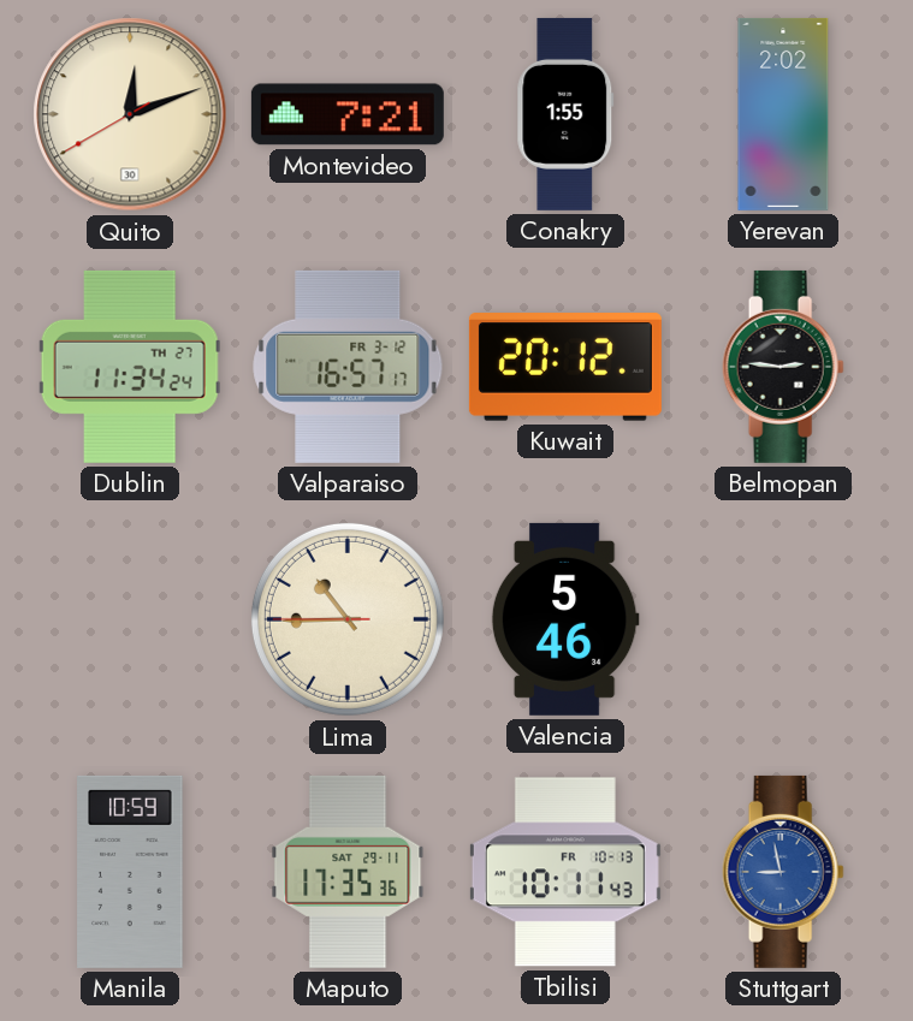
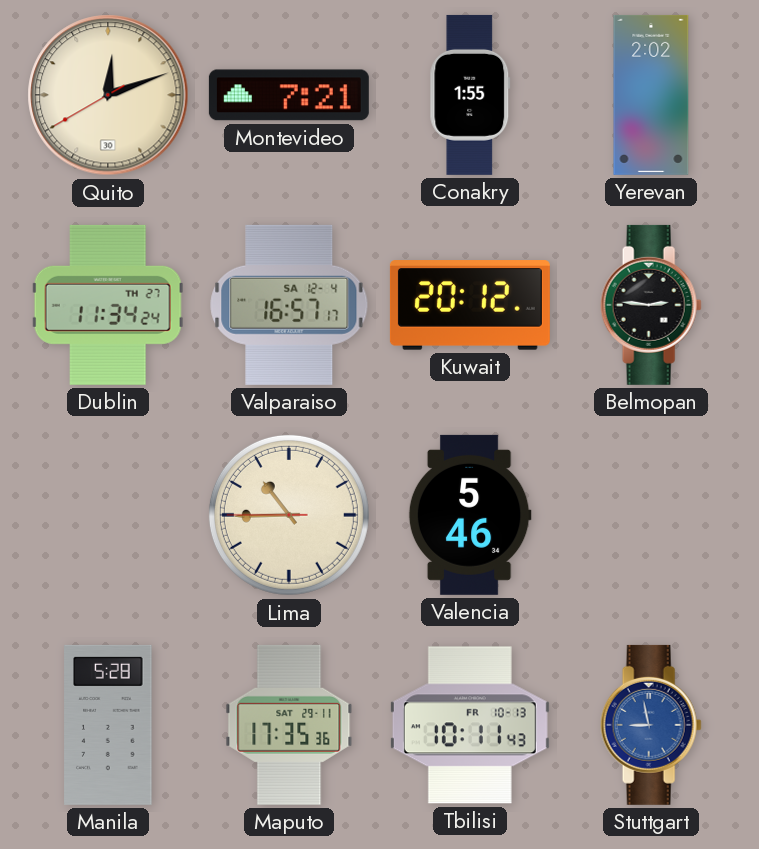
Valparaiso date: FR 3-12 -> SA 12-4 (289, 305)
Manila: 10:59 -> 5:28 (108, 725)
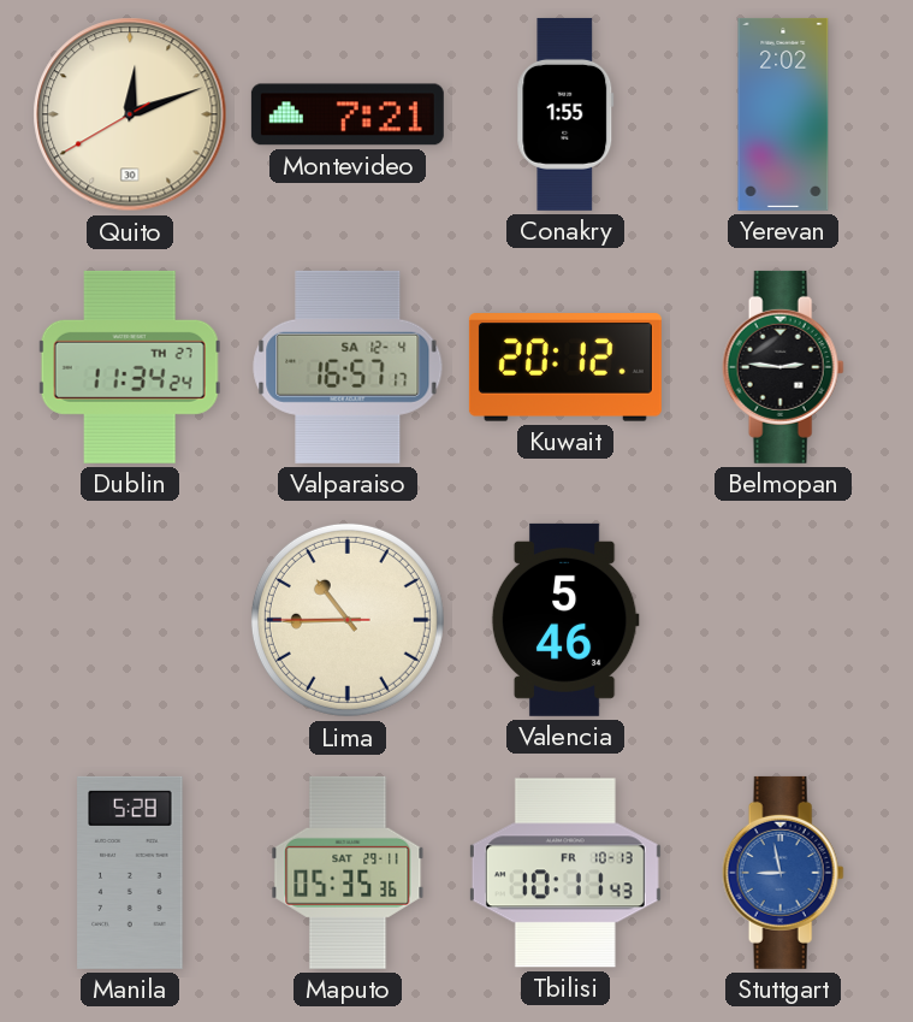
Maputo: 17:35 -> 05:35 (348, 873)
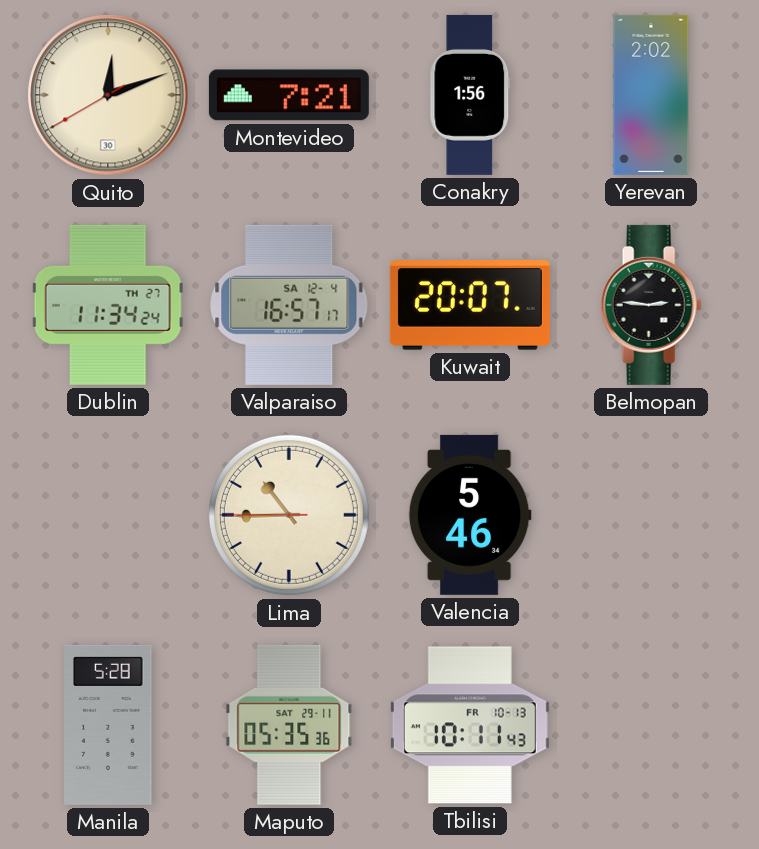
Conakry: 1:55 -> 1:56 (470, 95)
Kuwait: 20:12 -> 20:07 (470, 305)
Stuttgart: 8:58 -> none (783, 873)
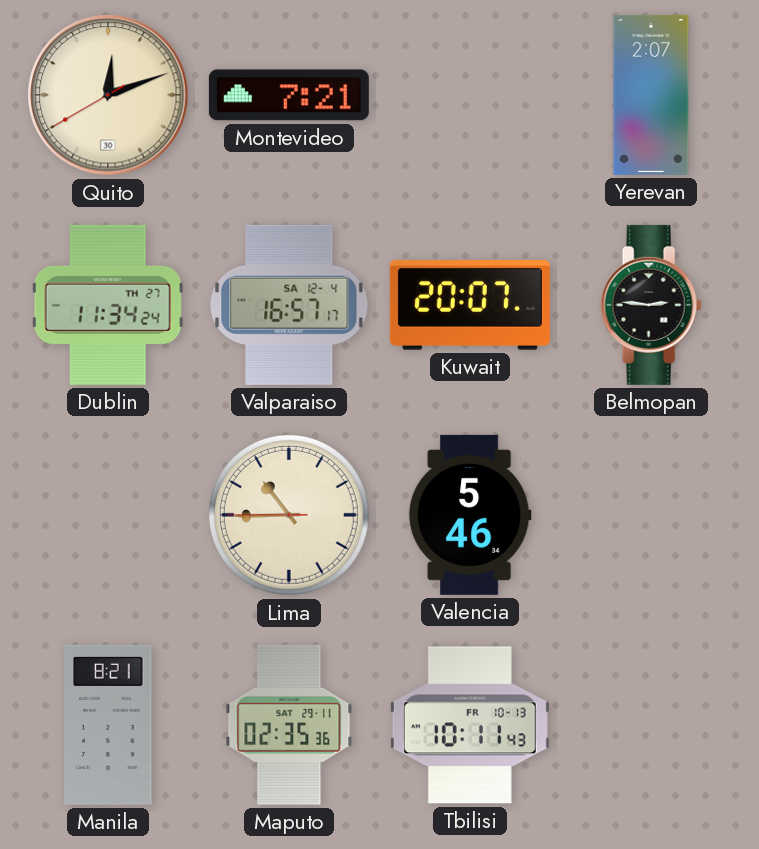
Conakry: 1:56 -> none (470, 95)
Yerevan: 2:02 -> 2:07 (651, 95)
Manila: 5:28 -> 8:21 (108, 725)
Maputo: 05:35 -> 02:35 (289, 725)
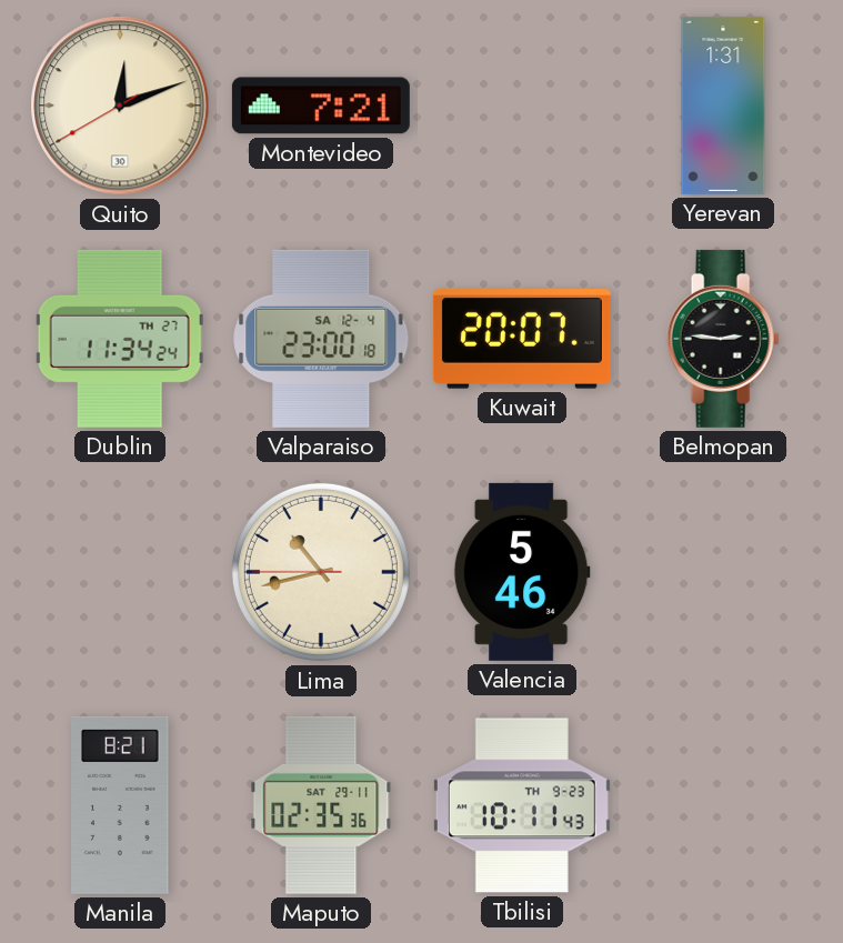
Yerevan: 2:07 -> 1:31 (723, 106)
Valparaiso: 16:57 -> 23:00 (321, 339)
Lima: 10:44 -> 10:42 (321, 572)
Tbilisi date: FR 10-13 -> TH 9-23 (522, 805)
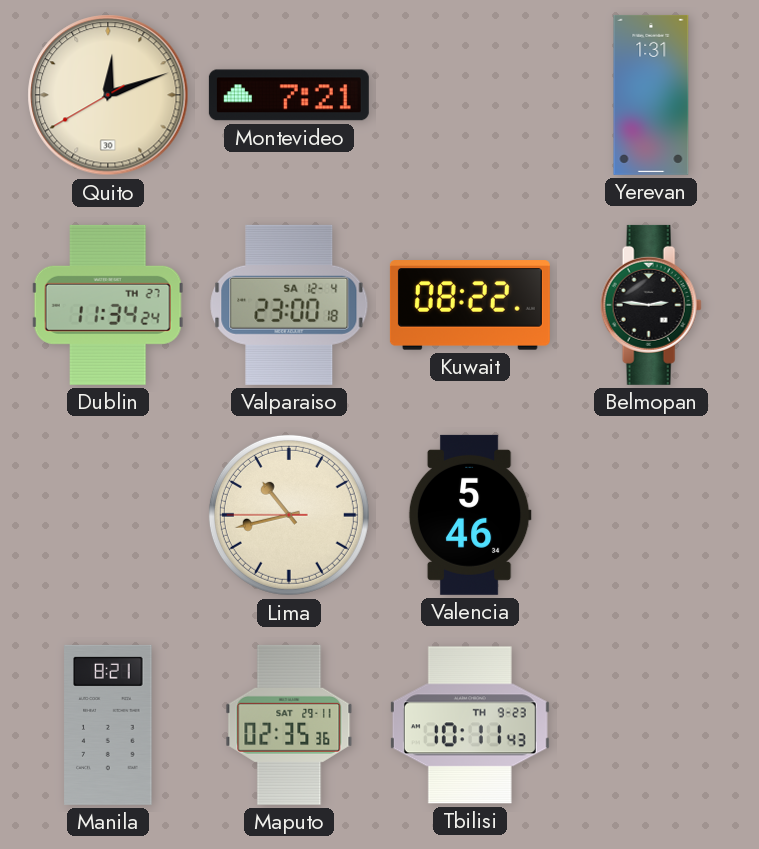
Kuwait: 20:07 -> 08:22 (470, 305)
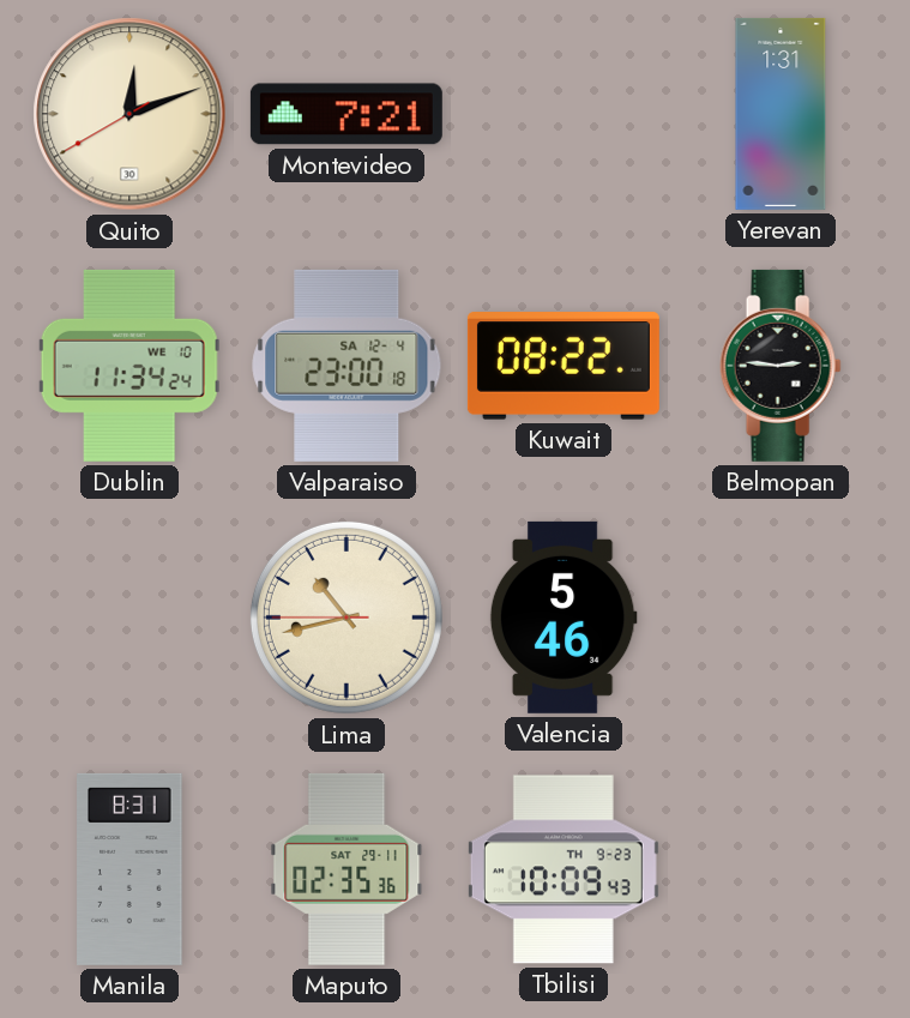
Dublin date: TH 27 -> WE 10 (129, 366)
Manila: 8:21 -> 8:31 (129, 869)
Tbilisi: 10:11 -> 10:09 (564, 869)
